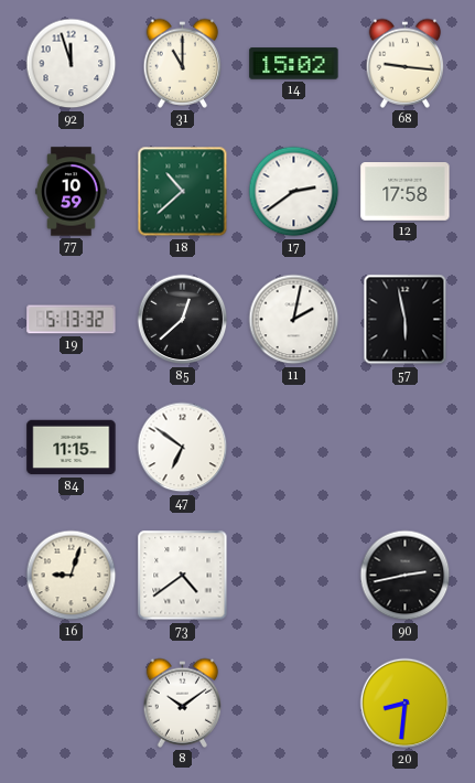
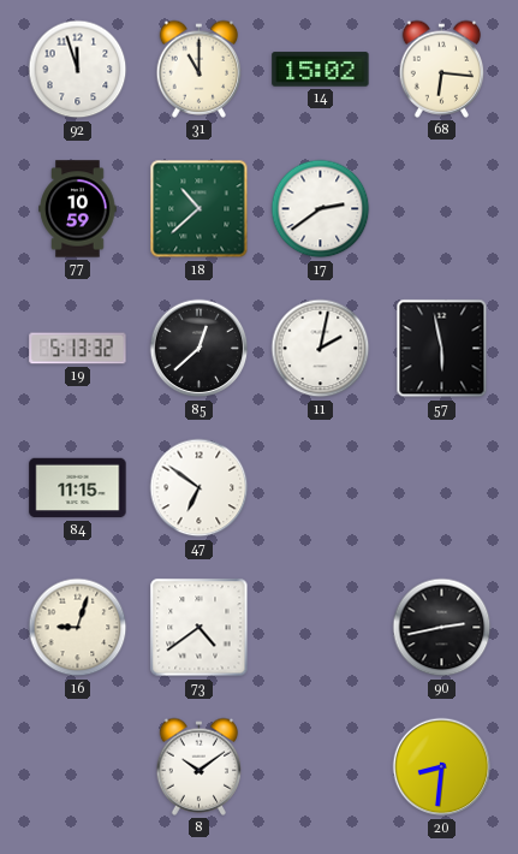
68: 9:16 -> 6:16 (442, 69)
12: 17:58 -> none (406, 192)
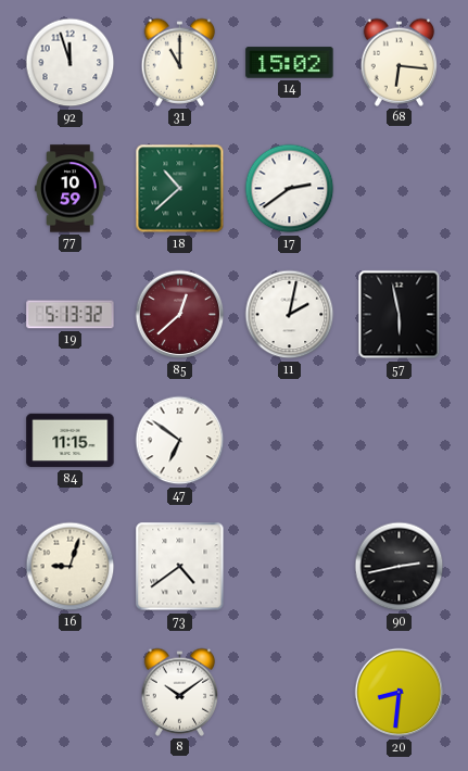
85 dial: black -> burgundy (180, 315)
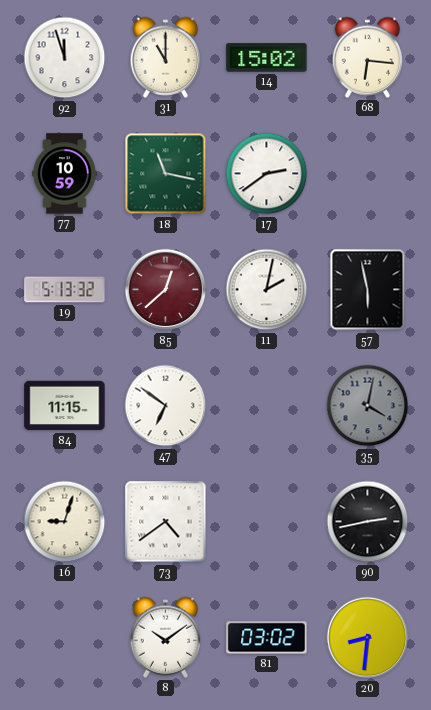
18: 10:38 -> 11:17 (166, 174)
35: none -> 4:02 (368, 406)
81: none -> 03:02 (267, 638)
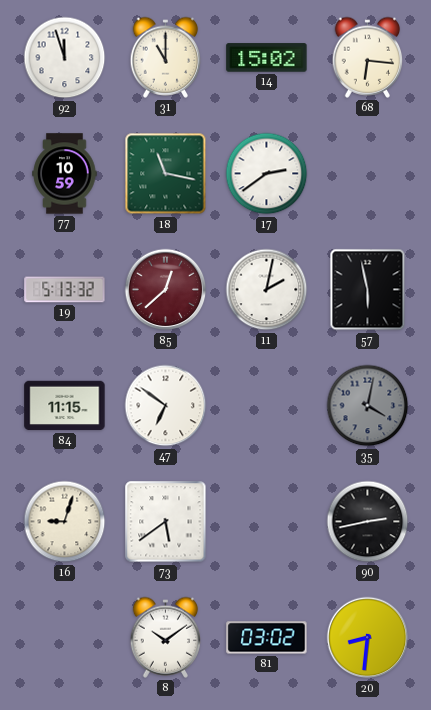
73: 4:39 -> 5:39 (166, 522)
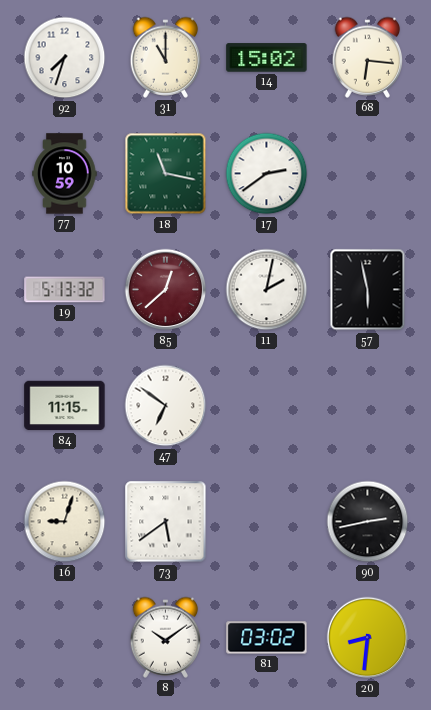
92: 11:57 -> 7:33 (65, 58)
35: 4:02 -> none (368, 406)
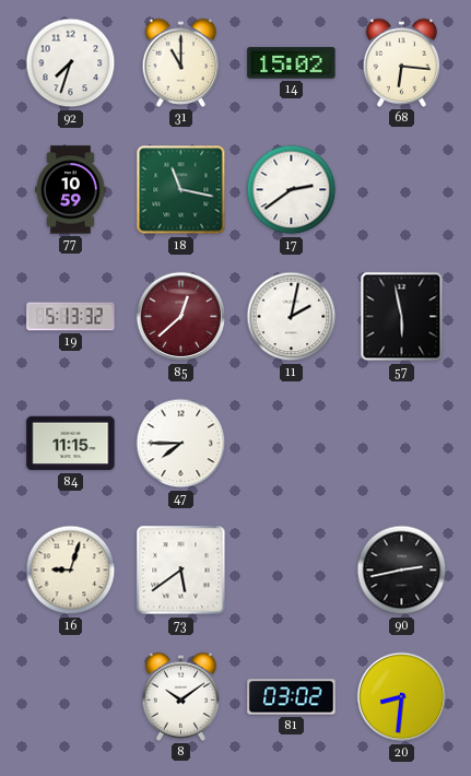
47: 6:51 -> 7:45 (181, 444)
